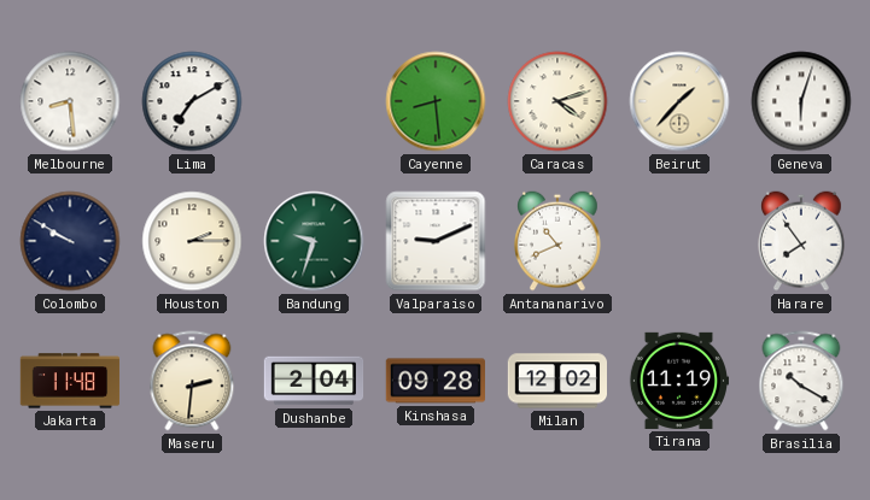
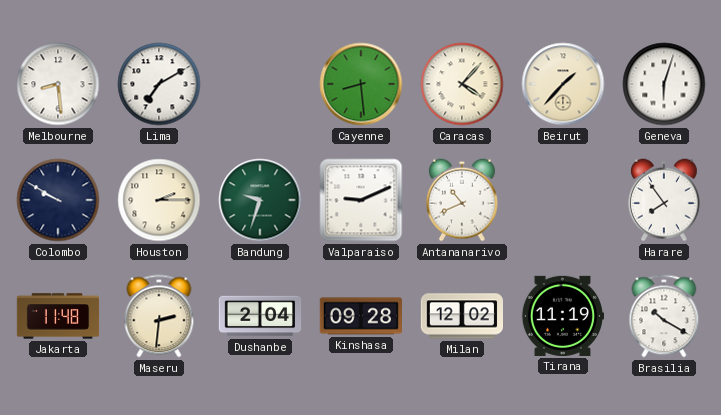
Caracas: 4:12 -> 4:07 (462, 84)
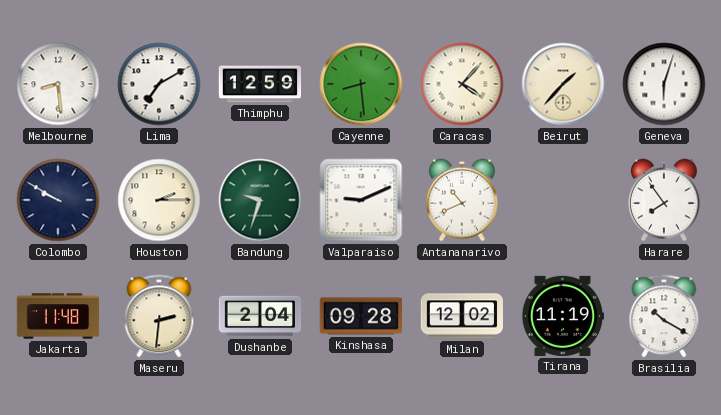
Thimphu: none -> 12:59 (260, 84)
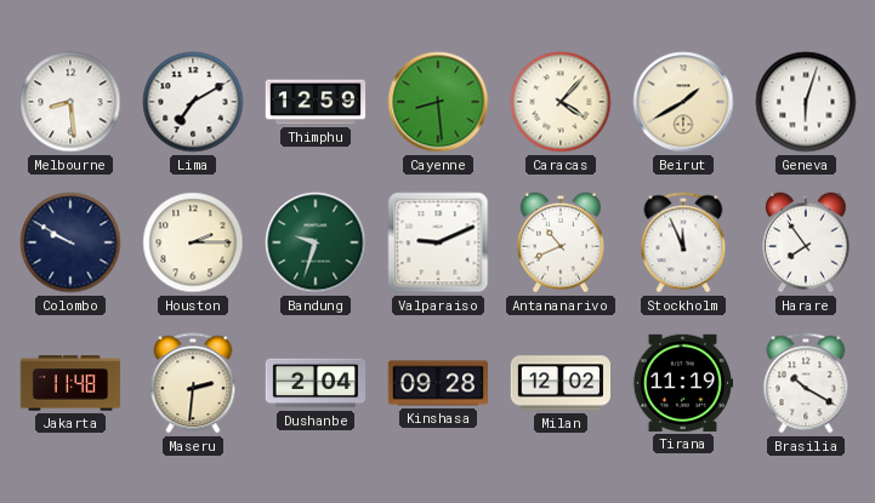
Beirut: 1:37 -> 1:40 (683, 102)
Stockholm: none -> 11:56 (683, 242)
